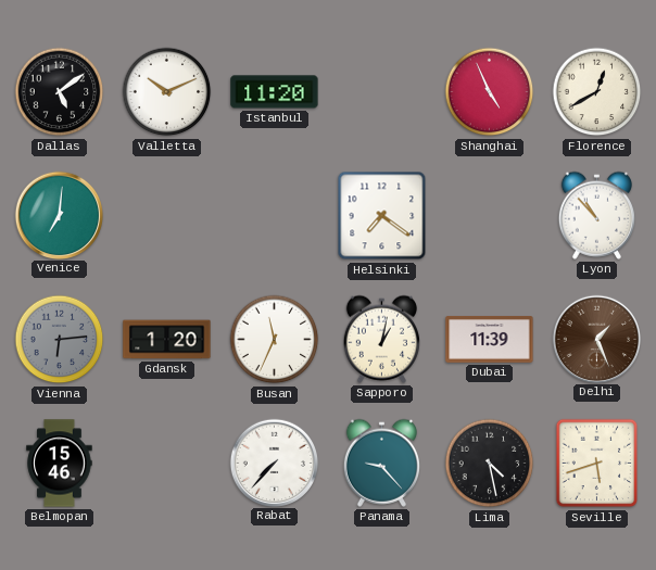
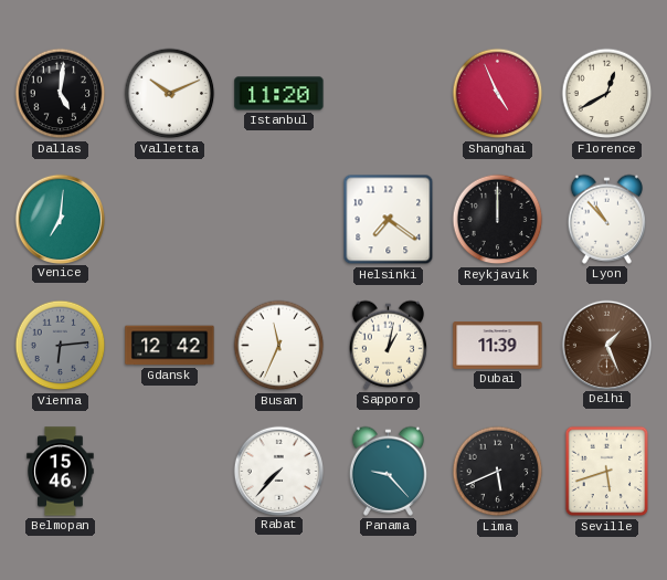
Dallas: 5:09 -> 5:01 (61, 94)
Reykjavik: none -> 12:00 (498, 220)
Gdansk: 1:20 -> 12:42 (170, 346)
Lima: 4:28 -> 5:41 (498, 472)
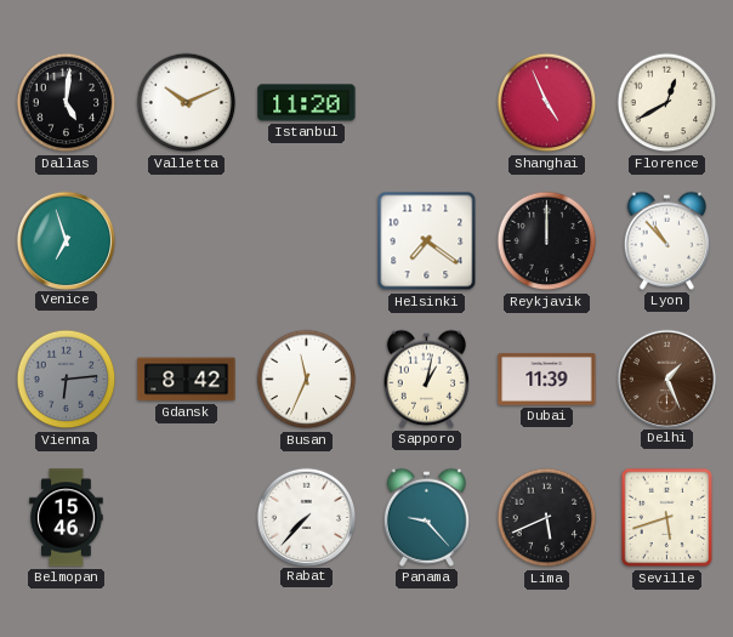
Venice: 7:01 -> 6:57 (66, 240)
Gdansk: 12:42 -> 8:42 (187, 380)
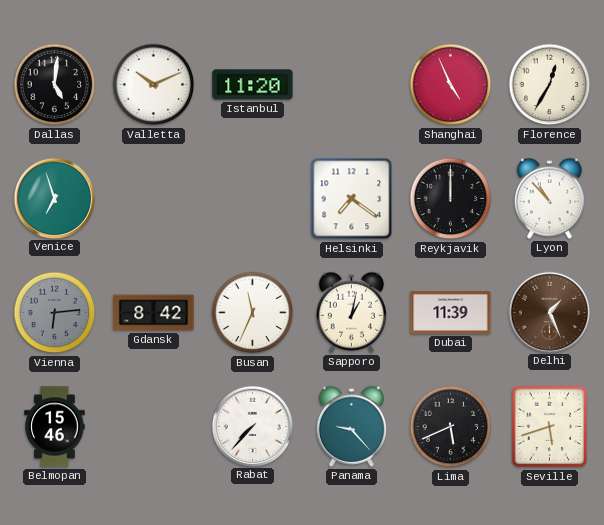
Florence: 12:40 -> 12:35 (550, 85)
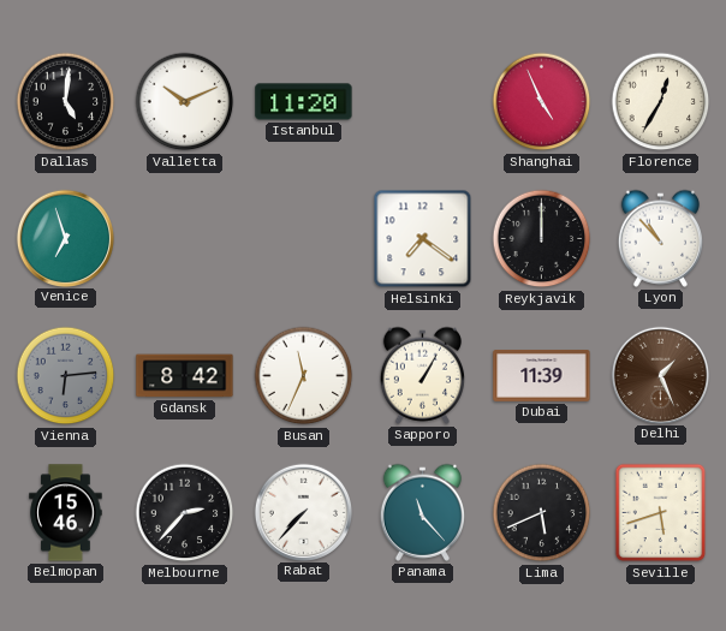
Sapporo: 1:02 -> 1:05 (422, 375)
Melbourne: none -> 2:37 (185, 513)
Panama: 9:23 -> 11:23 (422, 512)
